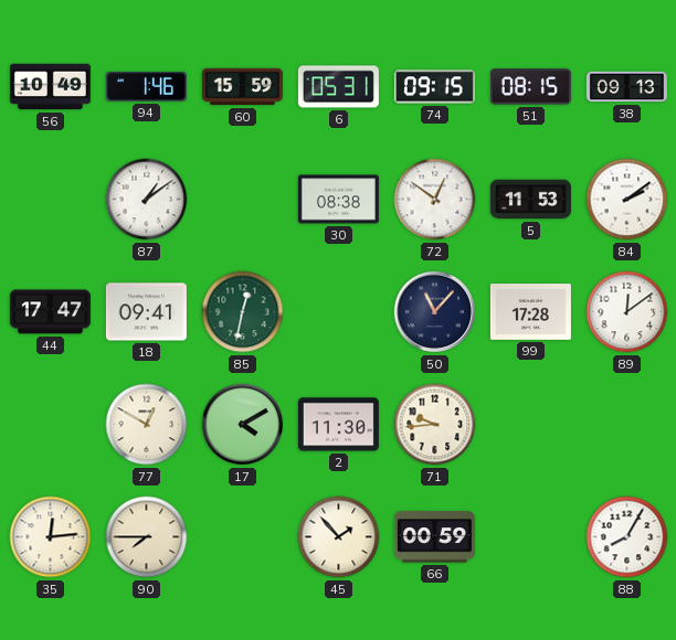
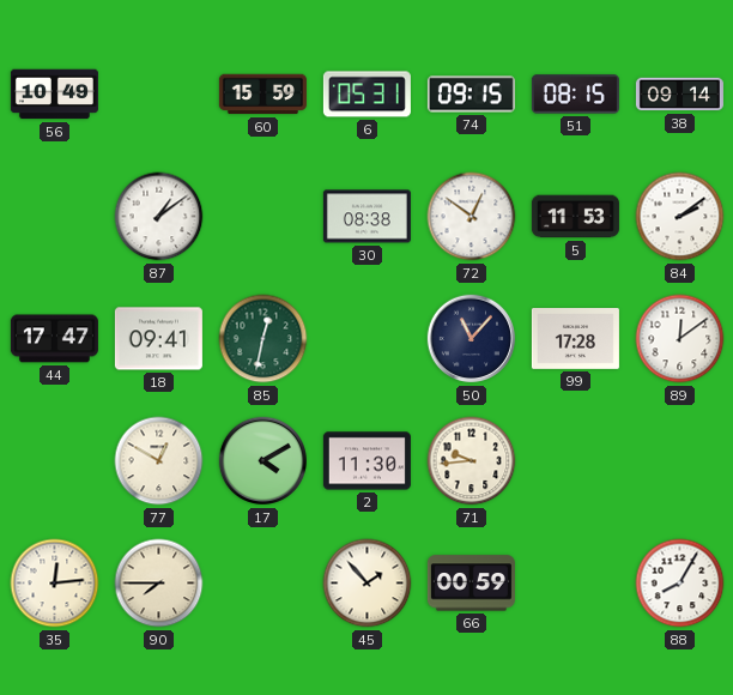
94: 1:46 -> none (146, 86)
38: 09:13 -> 09:14 (679, 95)
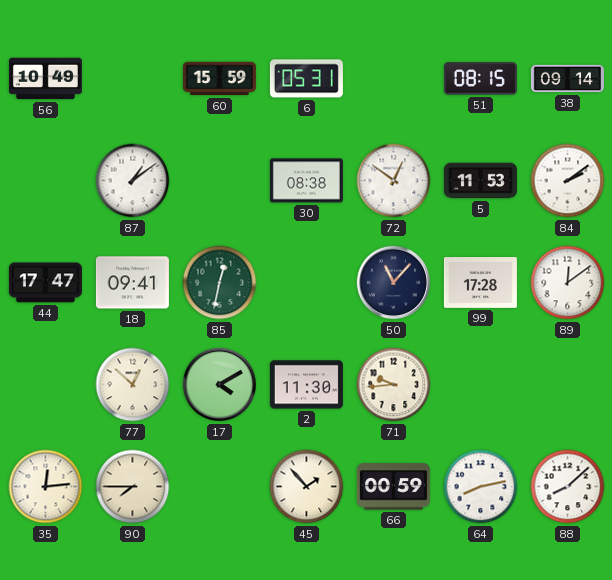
74: 09:15 -> none (471, 95)
77: 12:50 -> 12:52 (133, 385)
64: none -> 8:13 (481, 487)
88: 8:05 -> 8:08 (568, 487)
